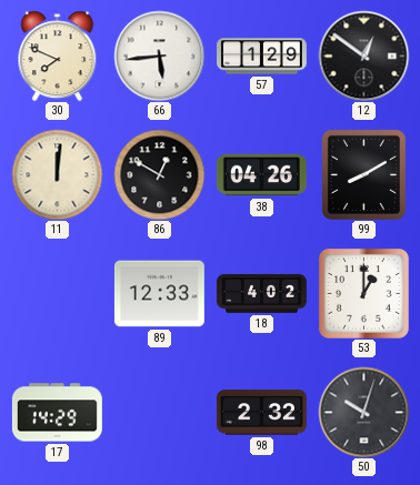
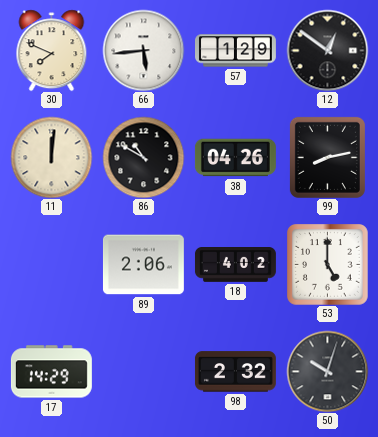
86: 12:50 -> 10:50 (143, 157)
99: 8:10 -> 8:13 (327, 157)
89: 12:33 -> 2:06 (143, 265)
53: 1:00 -> 5:00 (328, 265)
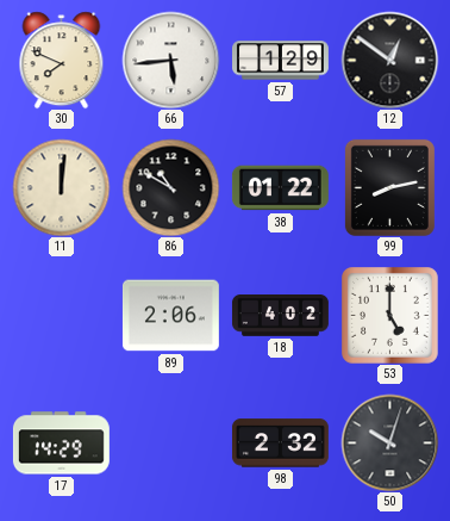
38: 04:26 -> 01:22 (280, 188)
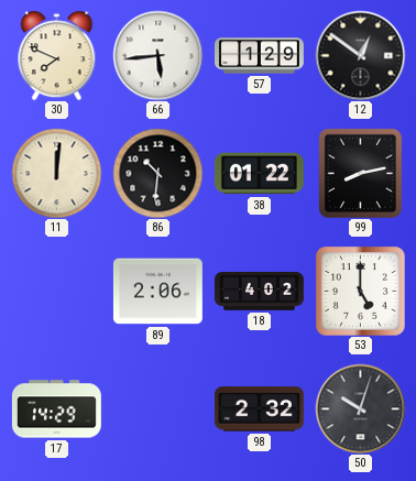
86: 10:50 -> 10:31 (157, 173)
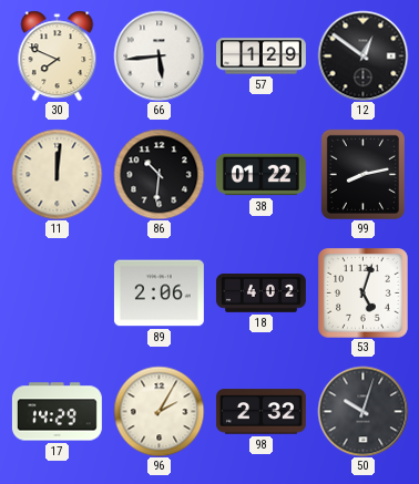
53: 5:00 -> 5:03 (364, 294)
96: none -> 2:05 (159, 411)
